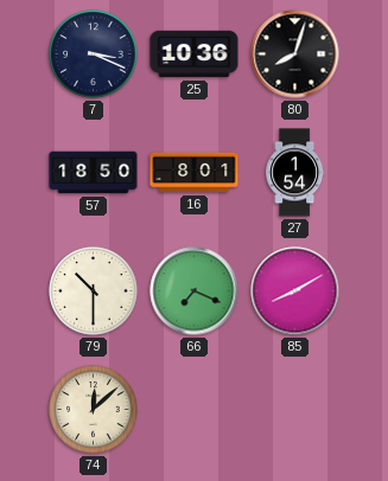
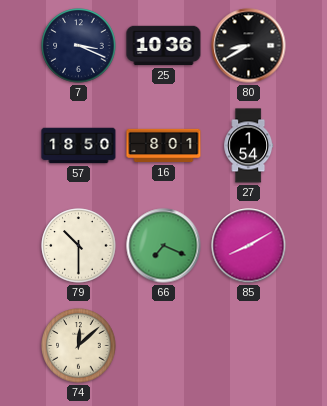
80: 8:03 -> 8:40 (249, 46)
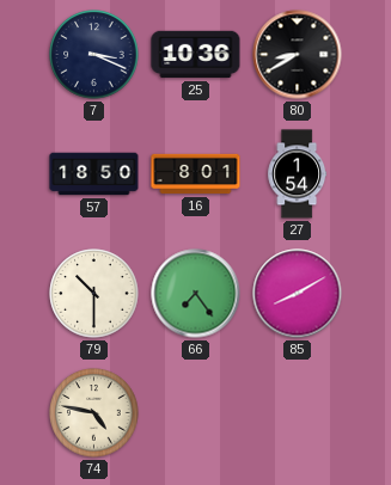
66: 7:19 -> 7:24 (196, 294)
74: 12:08 -> 4:47 (94, 413)
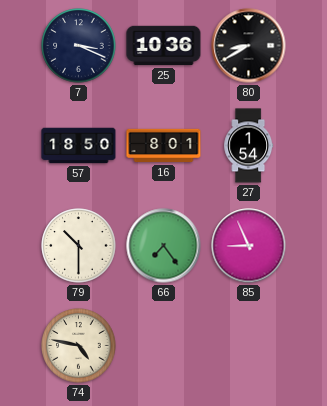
85: 8:10 -> 8:56 (249, 246)
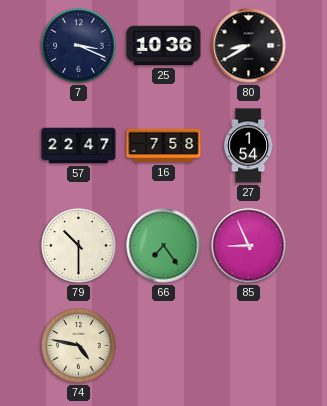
57: 18:50 -> 22:47 (79, 146)
16: 8:01 -> 7:58 (164, 146)
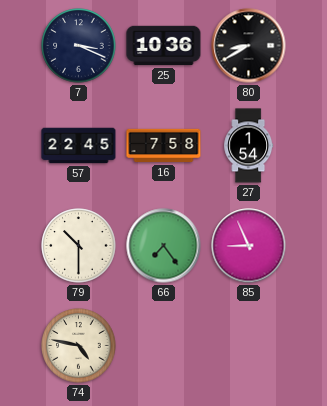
57: 22:47 -> 22:45 (79, 146)
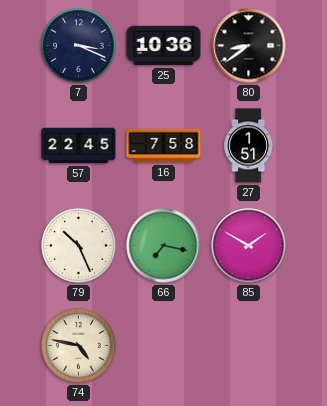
80: 8:40 -> 8:39 (249, 46)
27: 1:54 -> 1:51 (249, 146)
79: 10:30 -> 10:26 (79, 246)
66: 7:24 -> 7:17 (164, 246)
85: 8:56 -> 1:50 (249, 246)
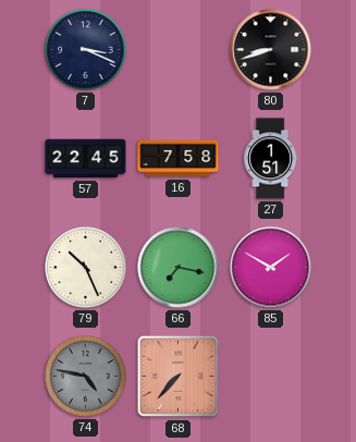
25: 10:36 -> none (164, 46)
80: 8:39 -> 8:42 (271, 50)
74 dial: cream -> grey (86, 377)
68: none -> 7:37 (179, 377)
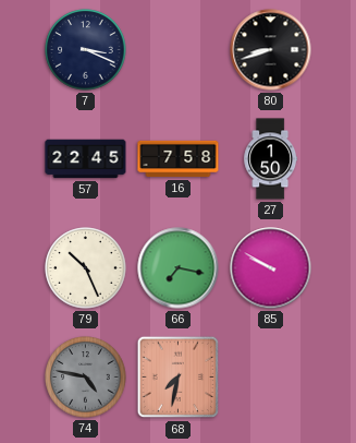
27: 1:51 -> 1:50 (271, 159)
85: 1:50 -> 9:50 (271, 268)
68: 7:37 -> 7:32 (179, 378)
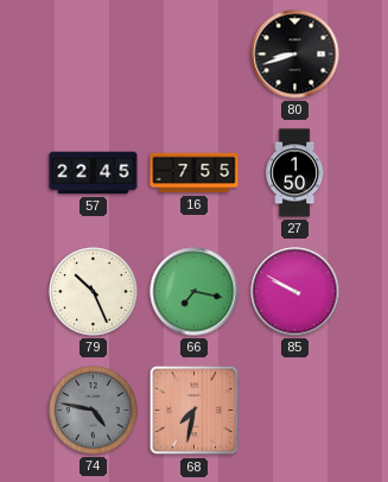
7: 3:19 -> none (86, 50)
16: 7:58 -> 7:55 (195, 173)
